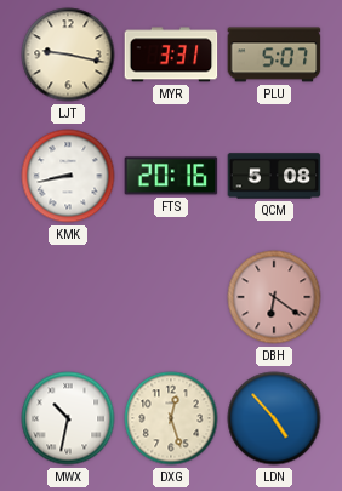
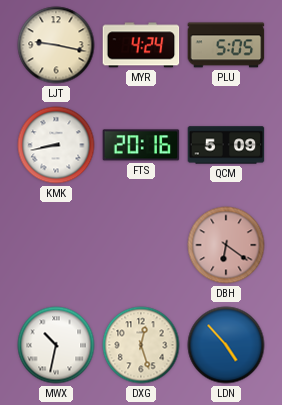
MYR: 3:31 -> 4:24 (141, 45)
PLU: 5:07 -> 5:05 (226, 45)
QCM: 5:08 -> 5:09 (226, 145)
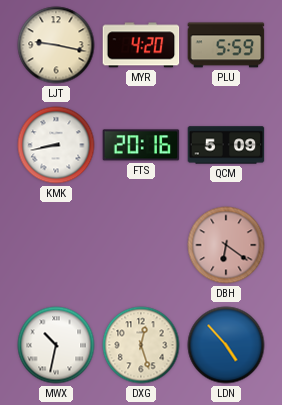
MYR: 4:24 -> 4:20 (141, 45)
PLU: 5:05 -> 5:59 (226, 45)
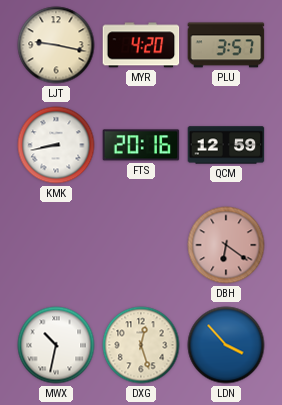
PLU: 5:59 -> 3:57 (226, 45)
QCM: 5:09 -> 12:59 (226, 145)
LDN: 4:53 -> 3:53 (226, 345)
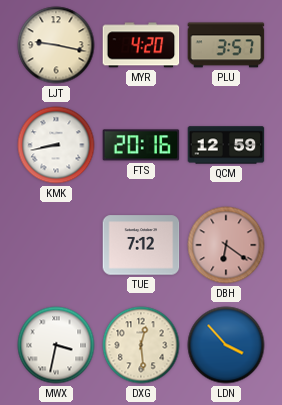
TUE: none -> 7:12 (141, 245)
MWX: 10:32 -> 3:32 (56, 345)
DXG: 12:27 -> 12:29 (141, 345)
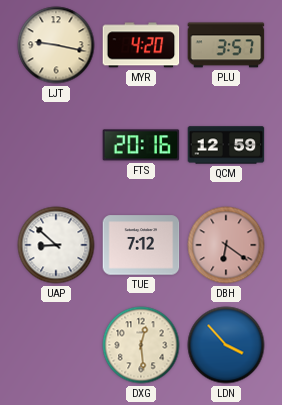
KMK: 8:43 -> none (56, 145)
UAP: none -> 8:52 (56, 245)
MWX: 3:32 -> none (56, 345)
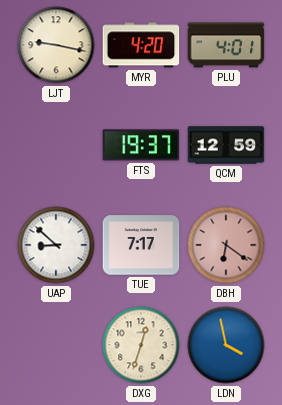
PLU: 3:57 -> 4:01 (226, 45)
FTS: 20:16 -> 19:37 (141, 145)
TUE: 7:12 -> 7:17 (141, 245)
DXG: 12:29 -> 12:33 (141, 345)
LDN: 3:53 -> 3:58 (226, 345)
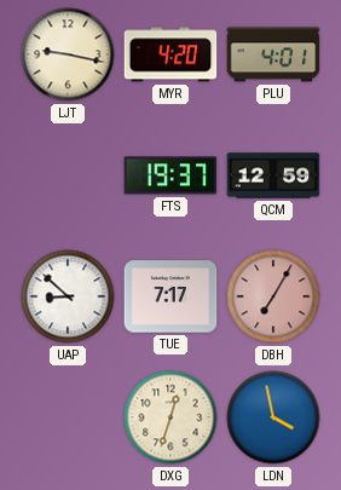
DBH: 6:21 -> 7:05 (273, 296)
